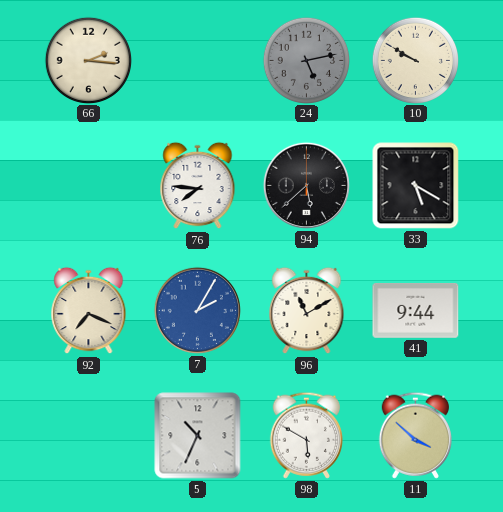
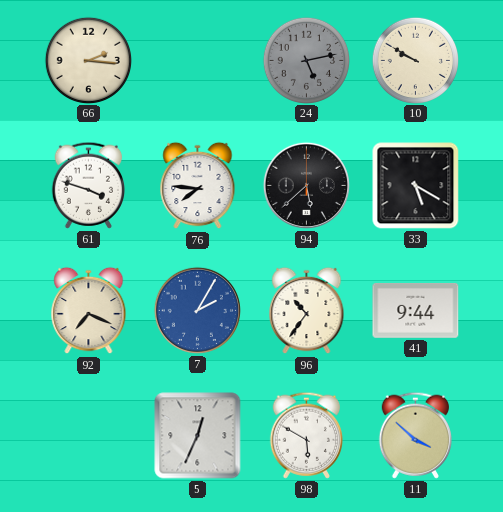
61: none -> 3:48 (88, 185)
96: 11:10 -> 10:36 (307, 311)
5: 10:34 -> 12:34 (198, 436)
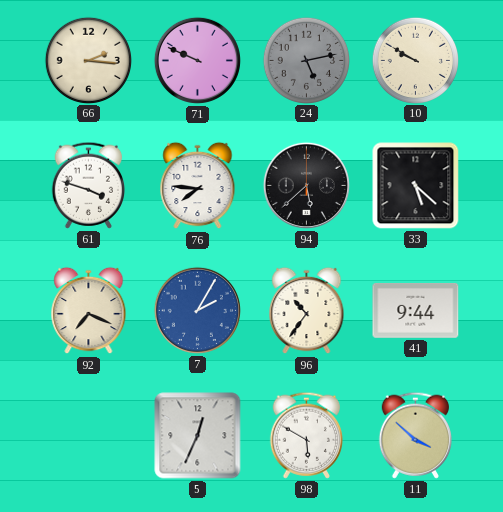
71: none -> 9:49 (197, 60)
33: 5:20 -> 5:22 (416, 186)
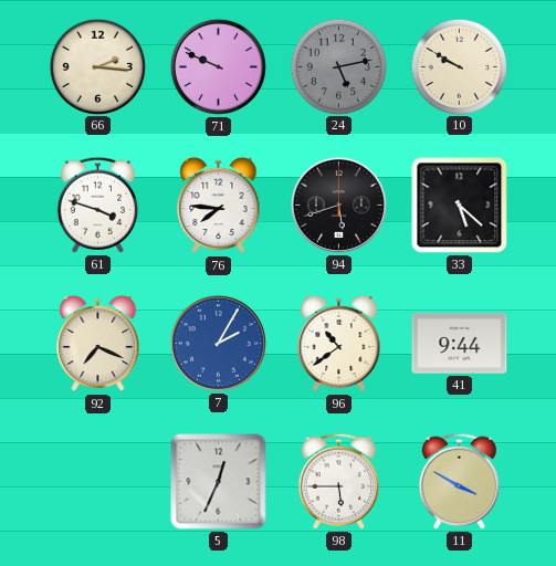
94: 5:38 -> 5:42 (338, 205)
96: 10:36 -> 10:39 (339, 344)
98: 5:50 -> 5:45 (338, 481)
11: 3:52 -> 3:50 (459, 481)
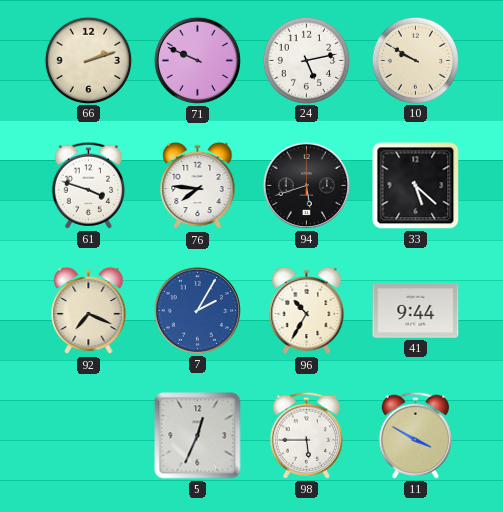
66: 2:16 -> 2:12 (88, 60)
24 dial: grey -> white (306, 60)
96: 10:39 -> 10:35 (307, 311)
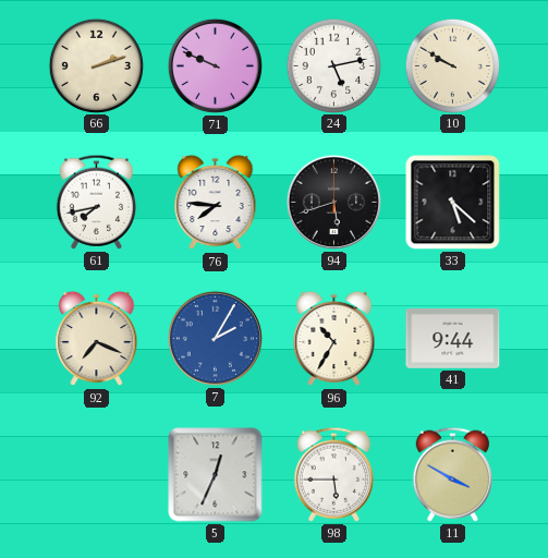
61: 3:48 -> 7:43 (96, 202)
